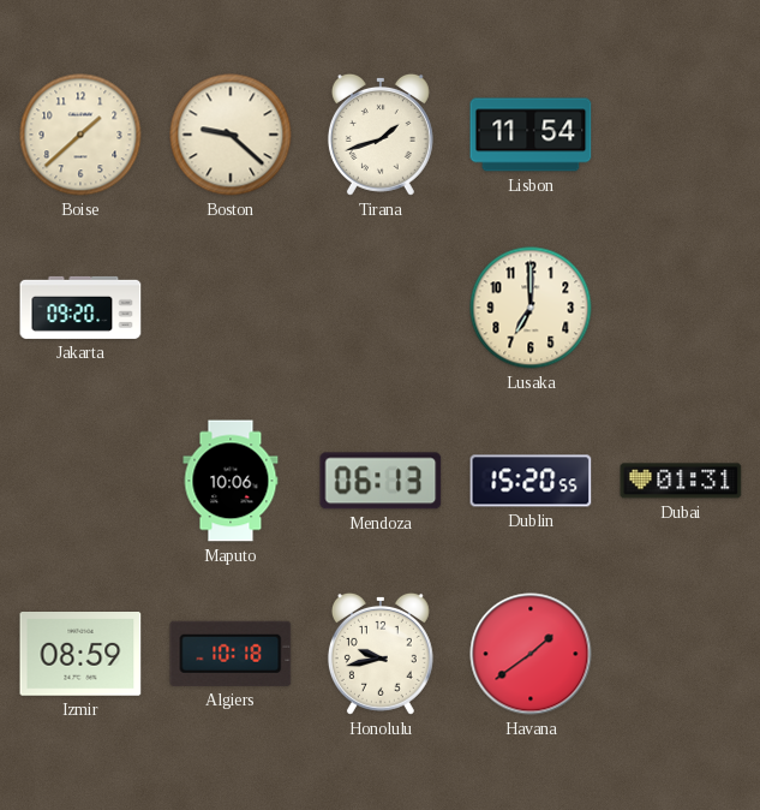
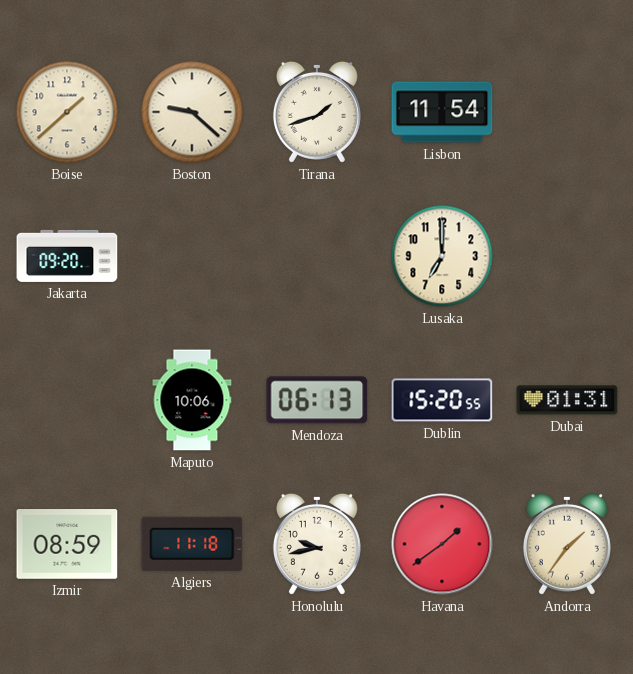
Algiers: 10:18 -> 11:18 (192, 544)
Andorra: none -> 1:36 (567, 544)
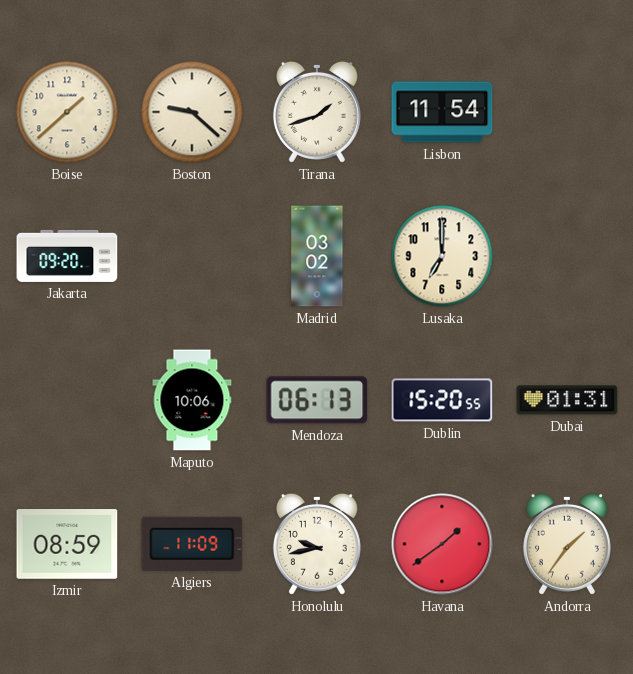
Madrid: none -> 03:02 (317, 256)
Algiers: 11:18 -> 11:09 (192, 544)
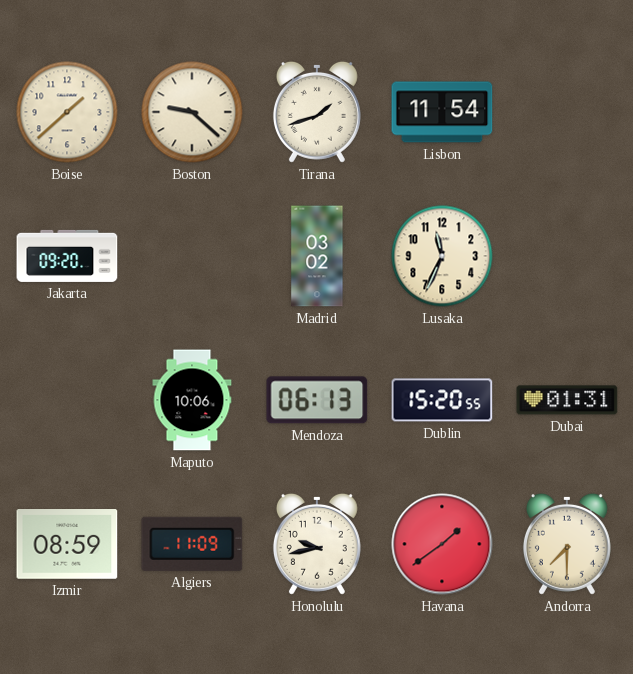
Lusaka: 7:00 -> 11:34 (442, 256)
Andorra: 1:36 -> 7:30 (567, 544)
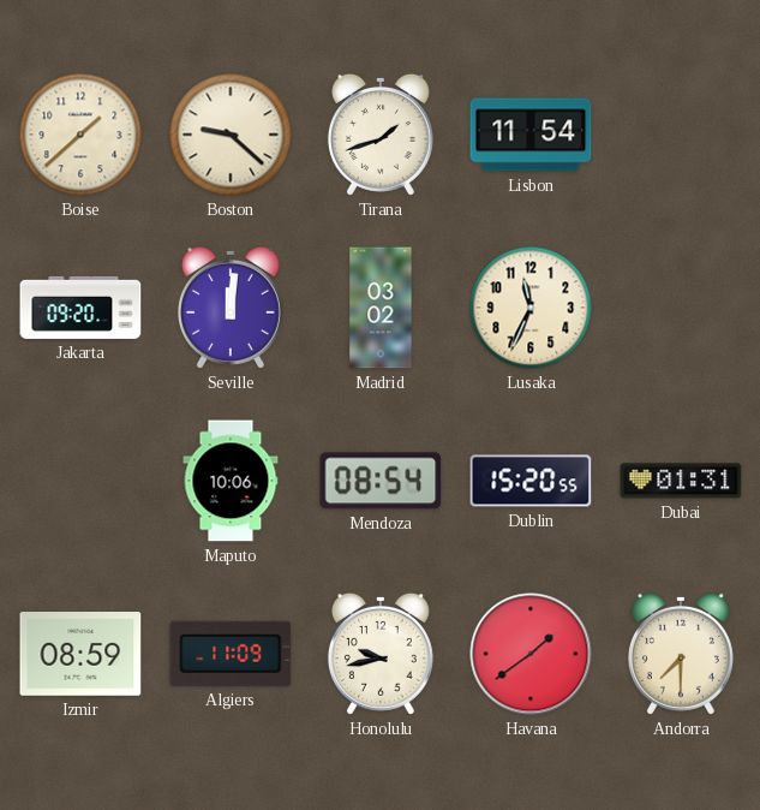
Seville: none -> 12:01 (231, 308)
Mendoza: 06:13 -> 08:54 (381, 481)
